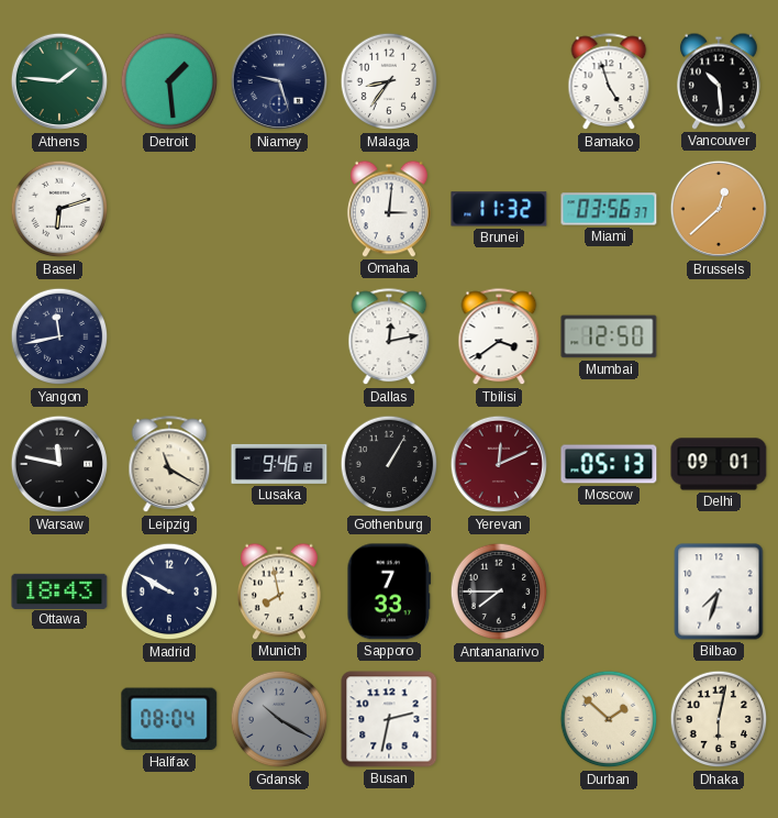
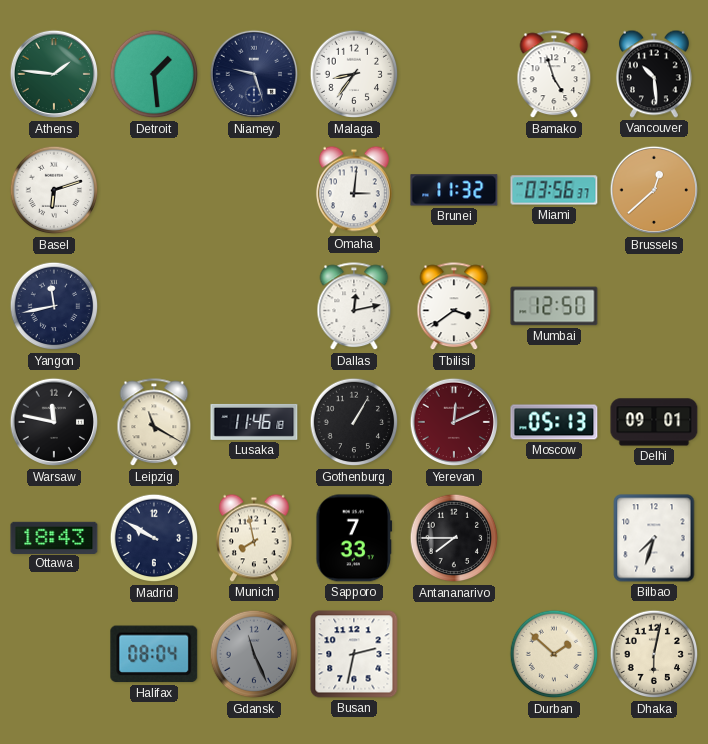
Lusaka: 9:46 -> 11:46 (254, 422)
Gdansk: 10:20 -> 11:26 (254, 654)
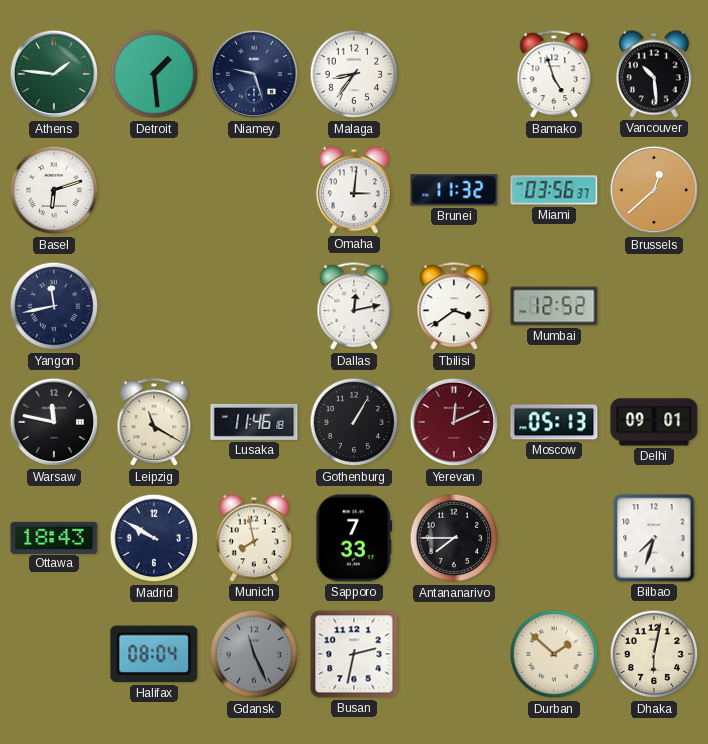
Mumbai: 12:50 -> 12:52 (554, 306)
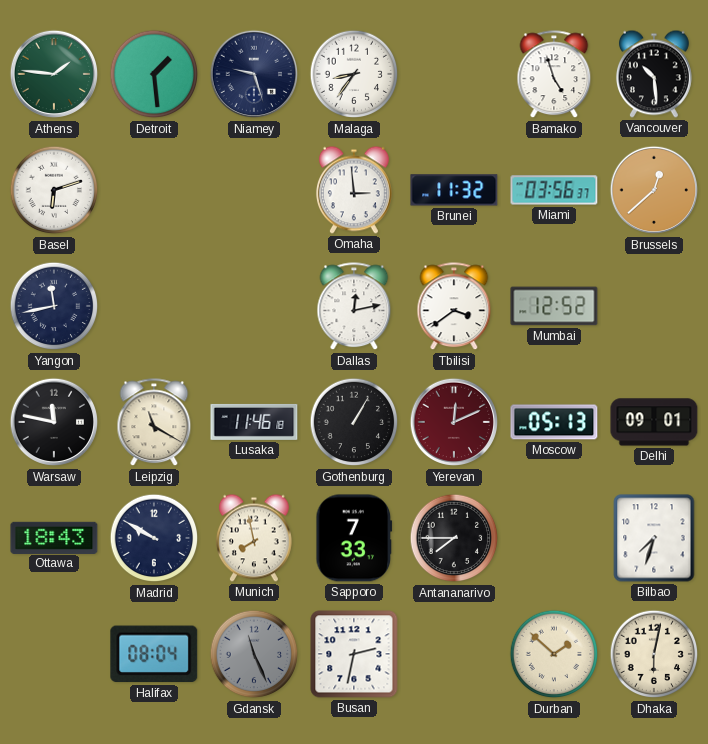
Omaha: 3:01 -> 2:59 (354, 190)
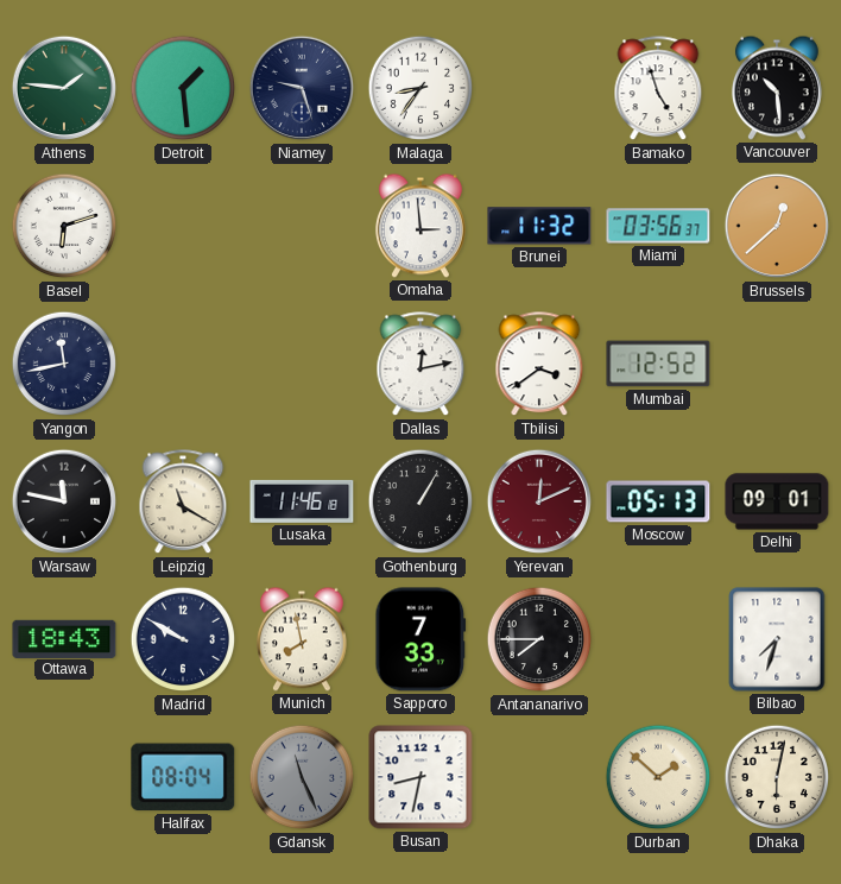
Busan: 2:32 -> 8:32 (420, 777)
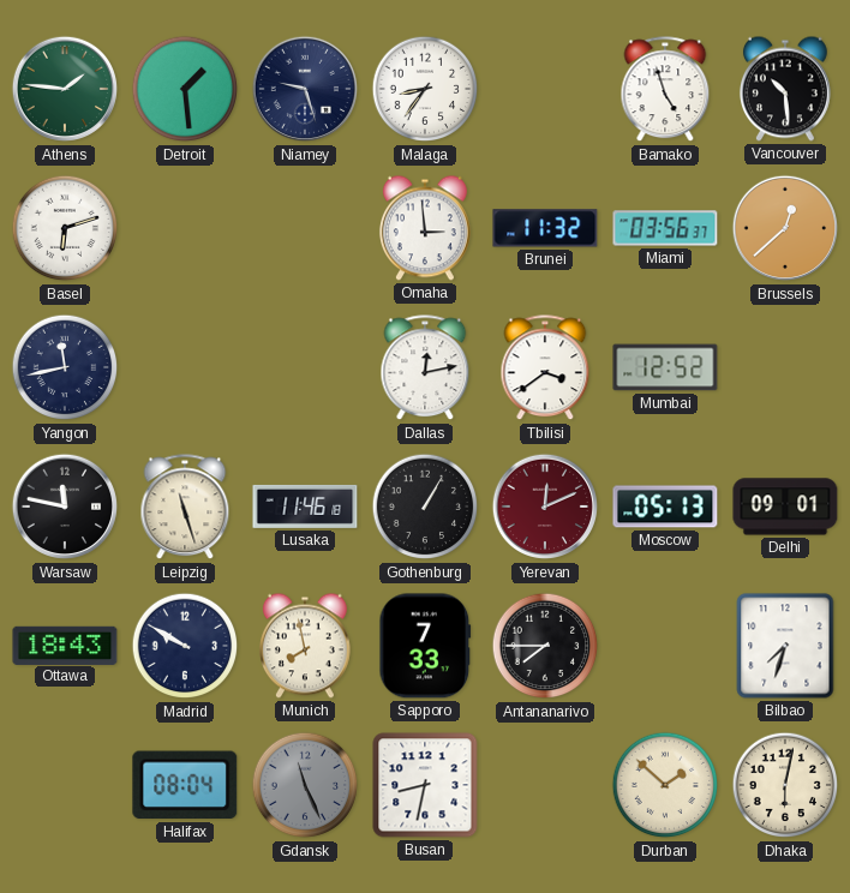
Leipzig: 11:20 -> 11:27 (185, 508)
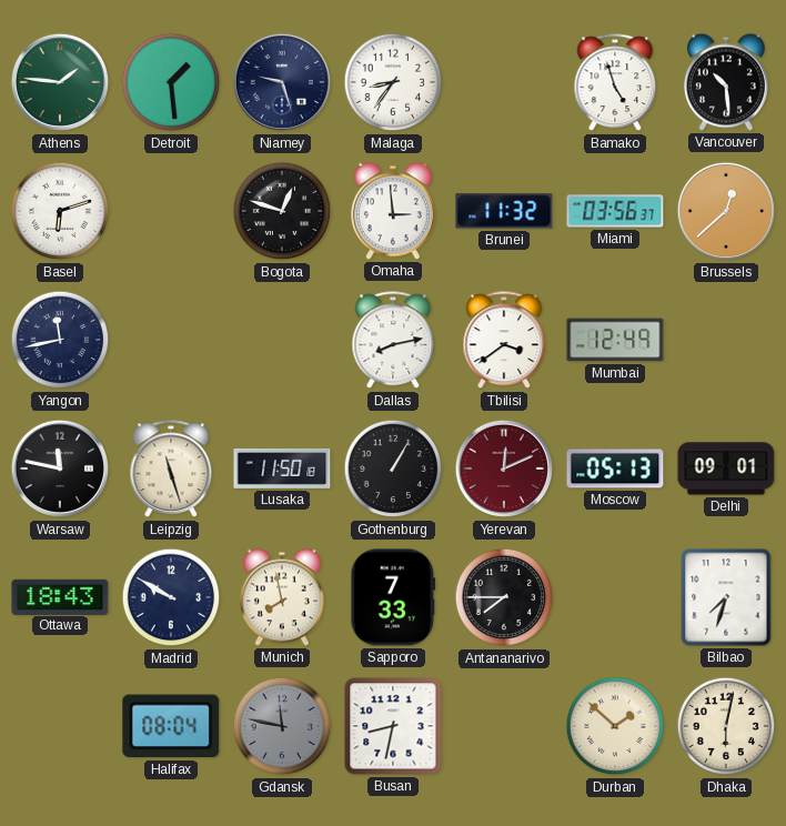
Bogota: none -> 12:48 (282, 211)
Dallas: 12:13 -> 8:13 (393, 341)
Mumbai: 12:52 -> 12:49 (615, 340)
Lusaka: 11:46 -> 11:50 (282, 469)
Gdansk: 11:26 -> 11:47 (282, 726)
